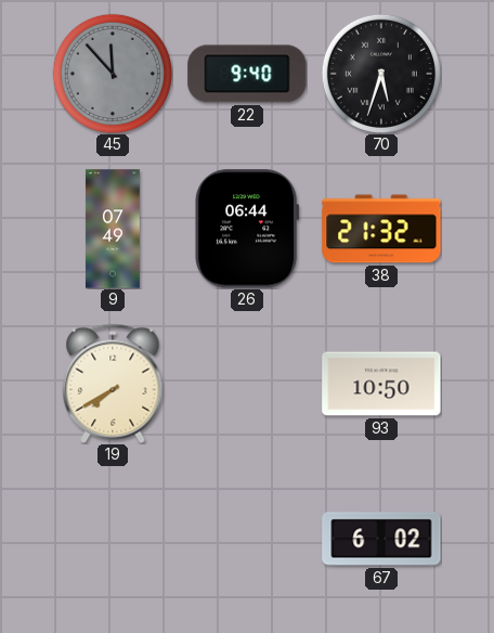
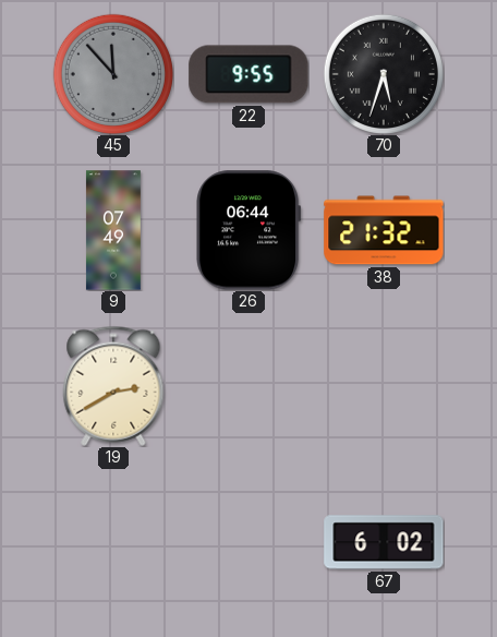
22: 9:40 -> 9:55 (248, 74)
19: 7:40 -> 2:40 (113, 386)
93: 10:50 -> none (381, 384)
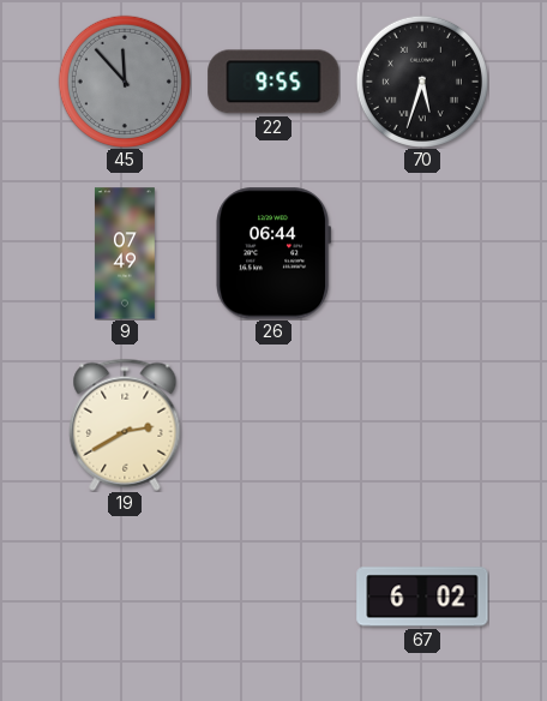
38: 21:32 -> none (384, 230)
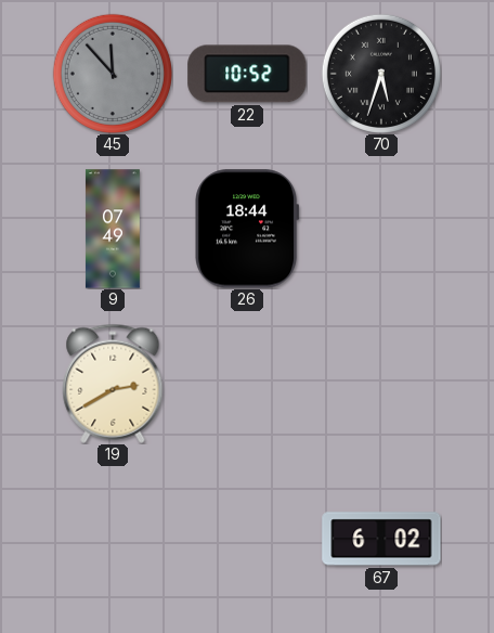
22: 9:55 -> 10:52 (247, 74)
26: 06:44 -> 18:44 (247, 229)
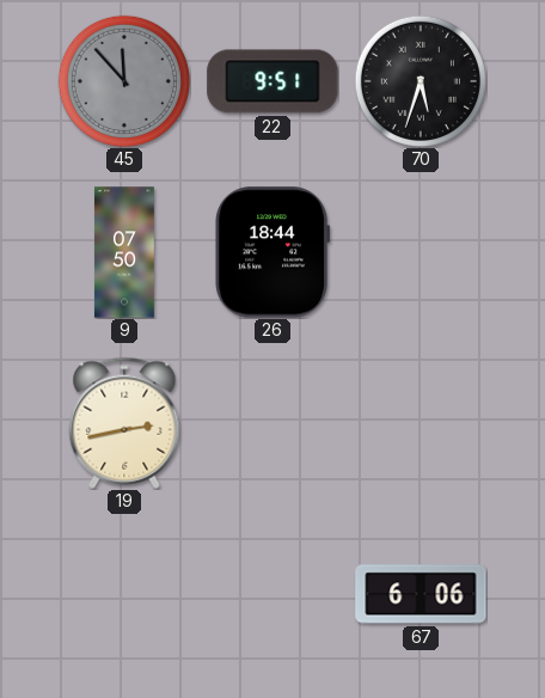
22: 10:52 -> 9:51 (272, 81)
9: 07:49 -> 07:50 (124, 252)
19: 2:40 -> 2:43 (124, 423)
67: 6:02 -> 6:06 (421, 594)
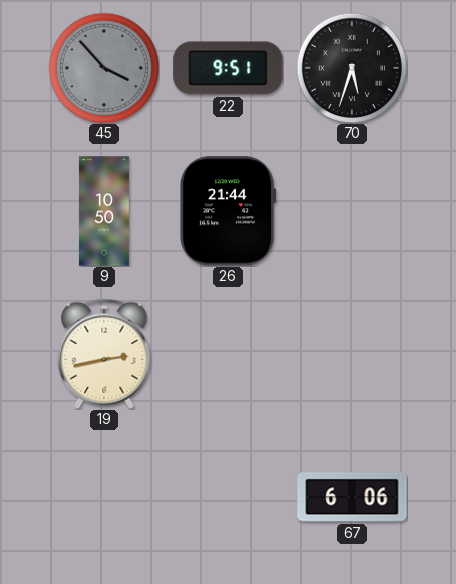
45: 11:53 -> 3:53 (104, 68)
9: 07:50 -> 10:50 (104, 211)
26: 18:44 -> 21:44 (228, 211)
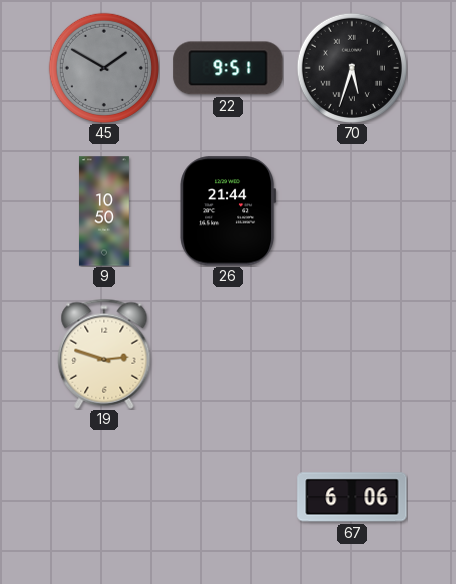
45: 3:53 -> 1:50 (104, 68)
19: 2:43 -> 2:48 (104, 354)
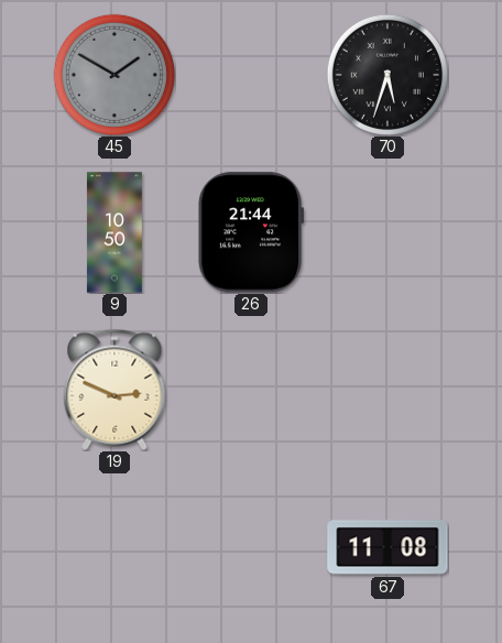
22: 9:51 -> none (228, 68)
19: 2:48 -> 2:49 (114, 390)
67: 6:06 -> 11:08 (388, 547)
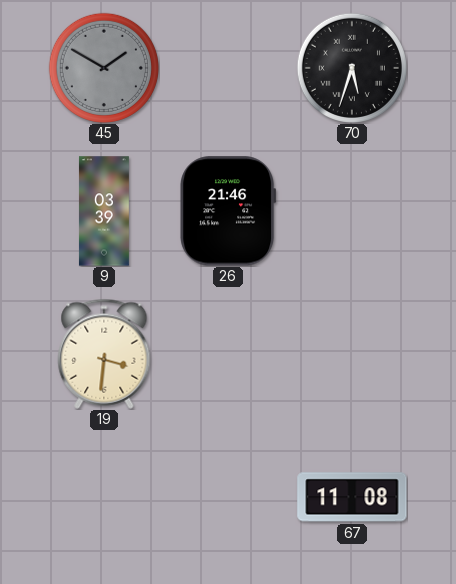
9: 10:50 -> 03:39 (104, 211)
26: 21:44 -> 21:46 (228, 211)
19: 2:49 -> 3:31 (104, 354)
